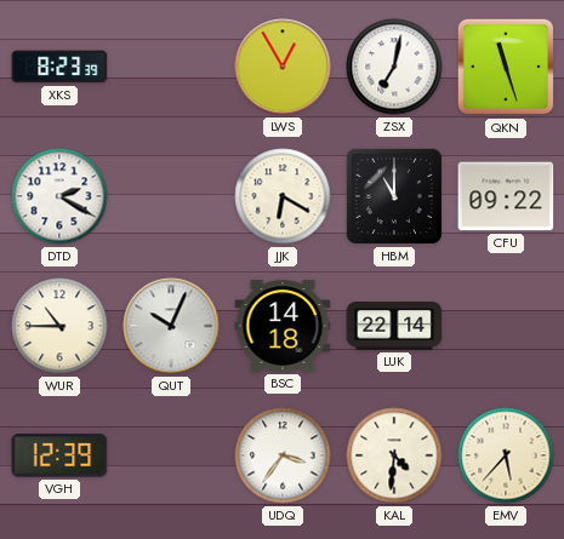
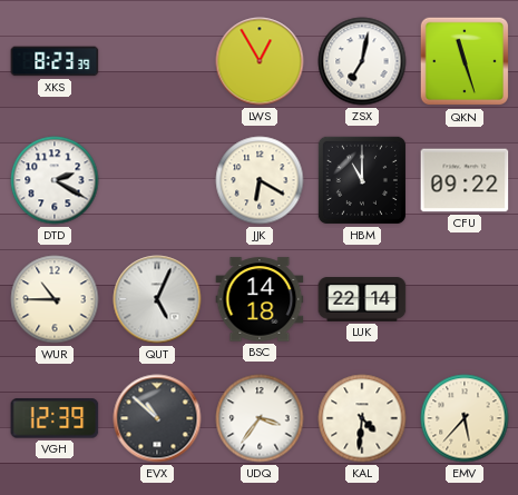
QUT: 10:04 -> 5:04 (157, 299)
EVX: none -> 10:52 (157, 418)
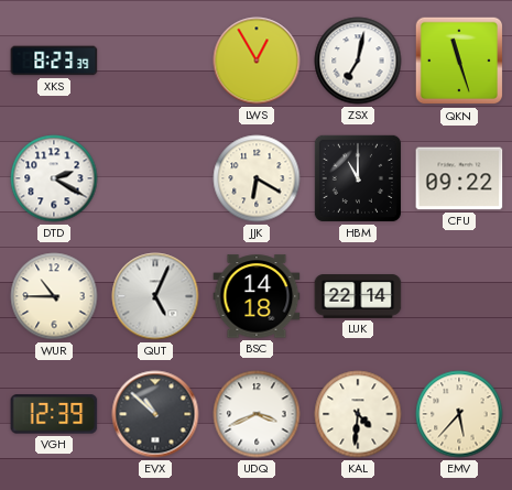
UDQ: 3:36 -> 3:41 (257, 414)
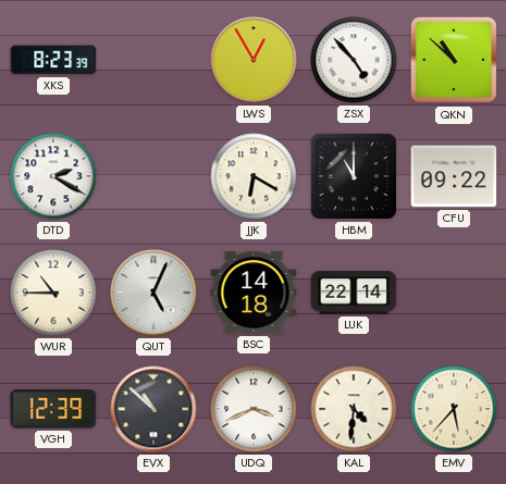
ZSX: 7:02 -> 4:53 (354, 60)
QKN: 11:27 -> 10:52 (454, 60)
